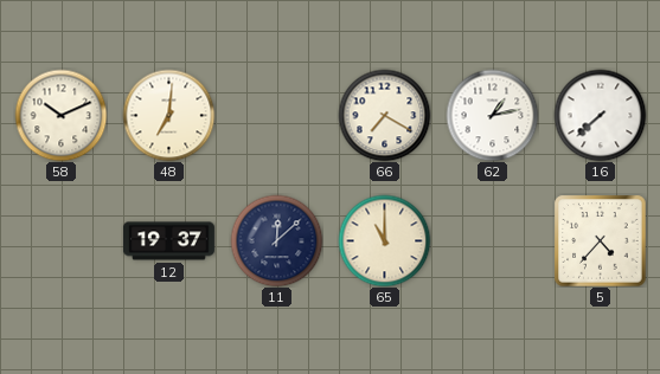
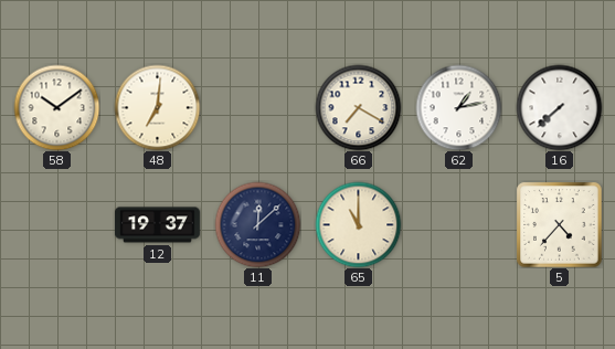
58: 10:11 -> 10:09 (56, 107)
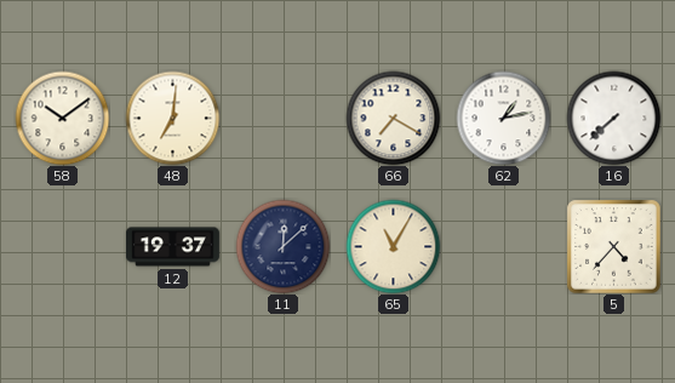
65: 11:00 -> 11:05 (393, 246)
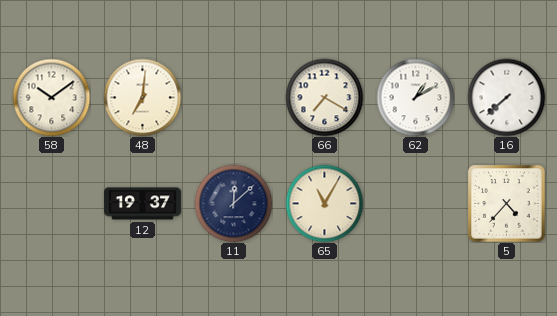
62: 1:13 -> 1:10 (415, 97)
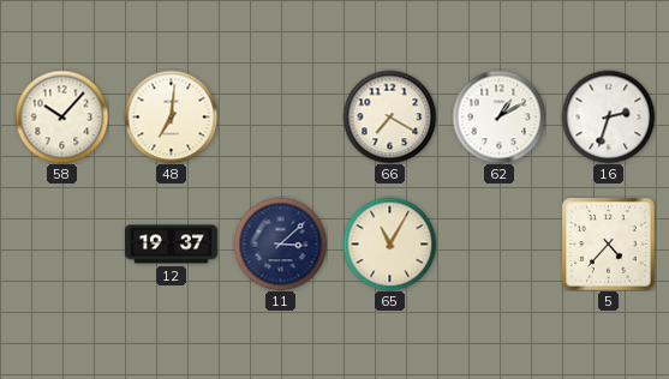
58: 10:09 -> 10:07 (61, 116)
16: 7:38 -> 2:33 (608, 116)
11: 12:08 -> 3:08 (280, 243)
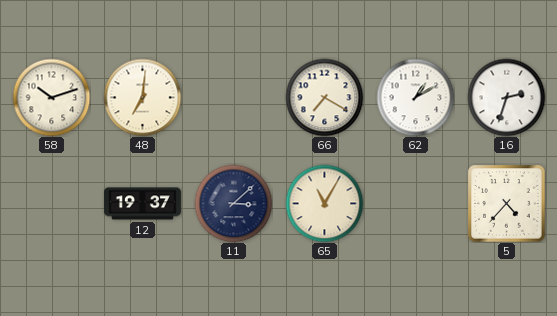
58: 10:07 -> 10:12 (51, 97)
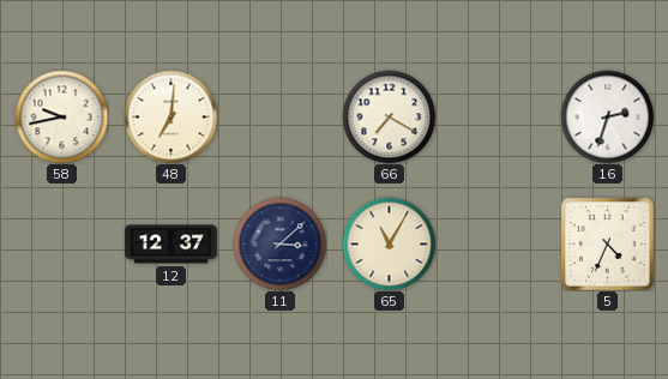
58: 10:12 -> 9:43 (61, 116)
62: 1:10 -> none (415, 97)
12: 19:37 -> 12:37 (170, 245)
5: 4:37 -> 4:34 (607, 243)
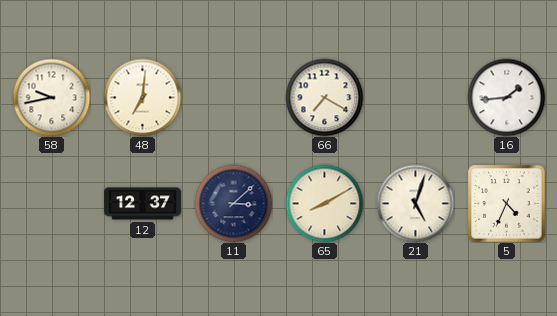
16: 2:33 -> 1:44 (506, 97)
65: 11:05 -> 8:10 (324, 203)
21: none -> 5:03 (415, 203)
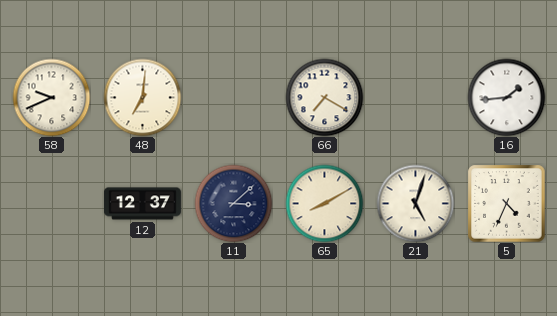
58: 9:43 -> 9:41 (51, 97)
